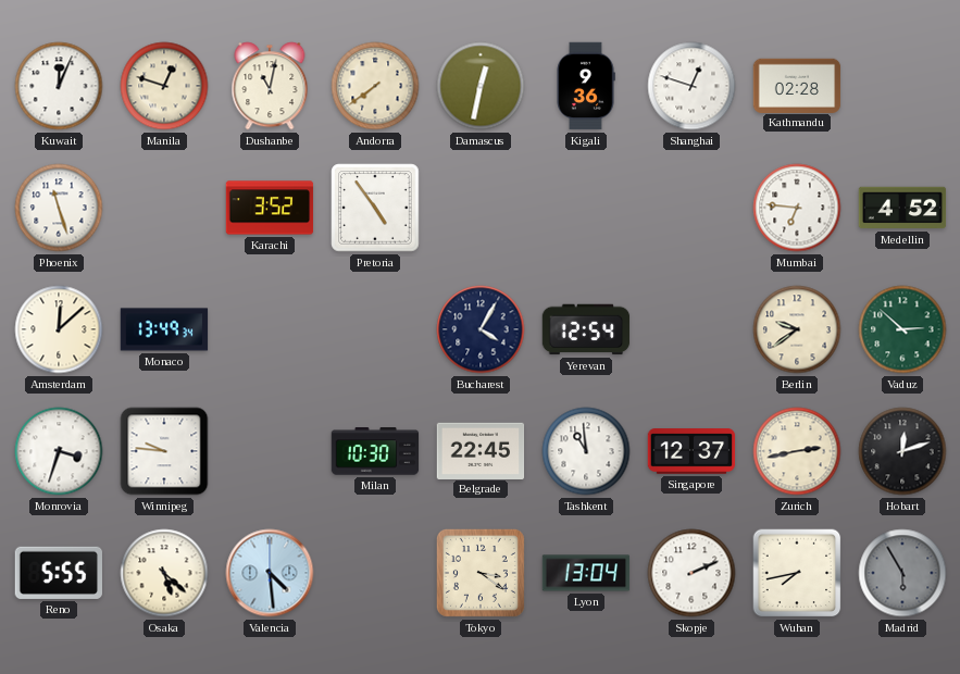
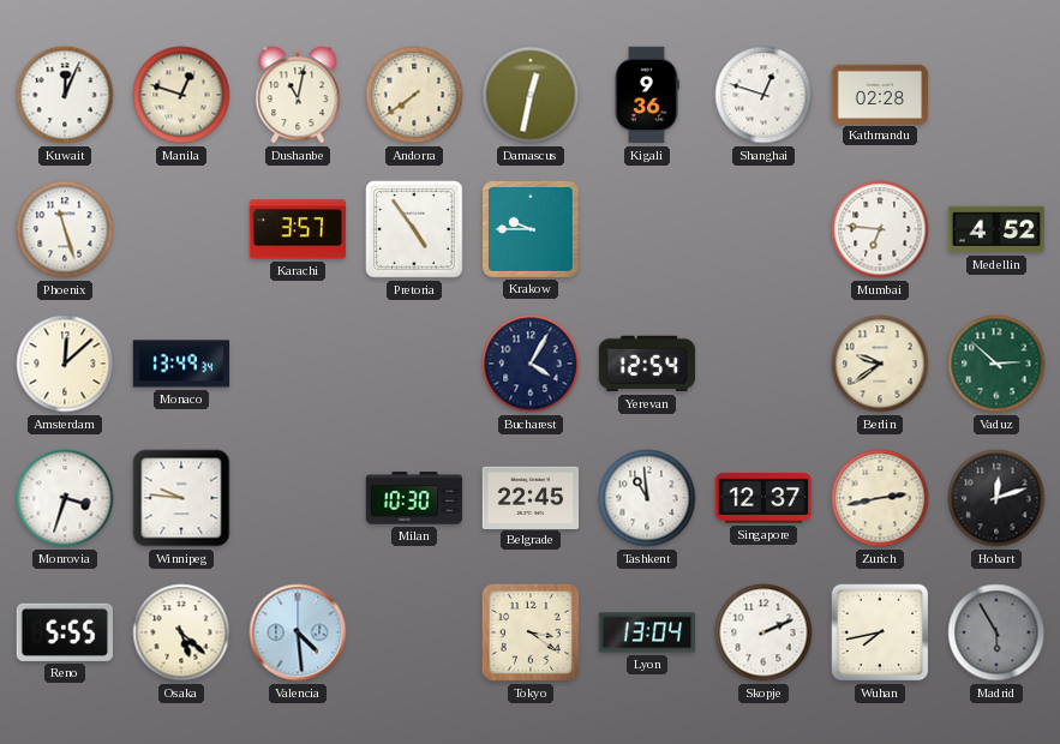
Karachi: 3:52 -> 3:57 (298, 229)
Krakow: none -> 9:45 (531, 229)
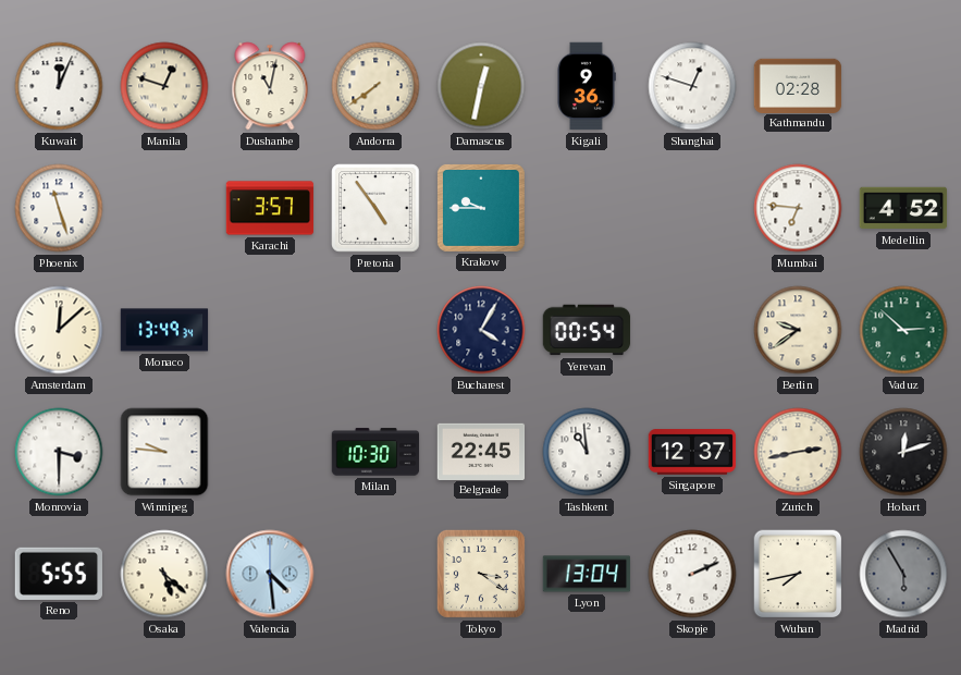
Yerevan: 12:54 -> 00:54 (587, 330)
Monrovia: 3:33 -> 3:30 (59, 452)
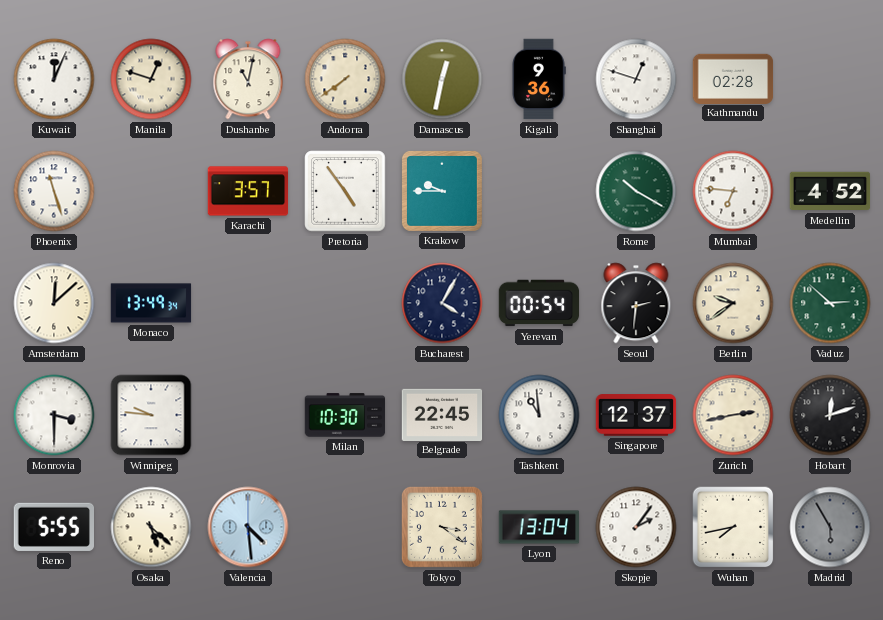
Rome: none -> 10:20 (636, 191)
Seoul: none -> 2:31 (636, 303)
Skopje: 2:11 -> 2:06 (636, 527)
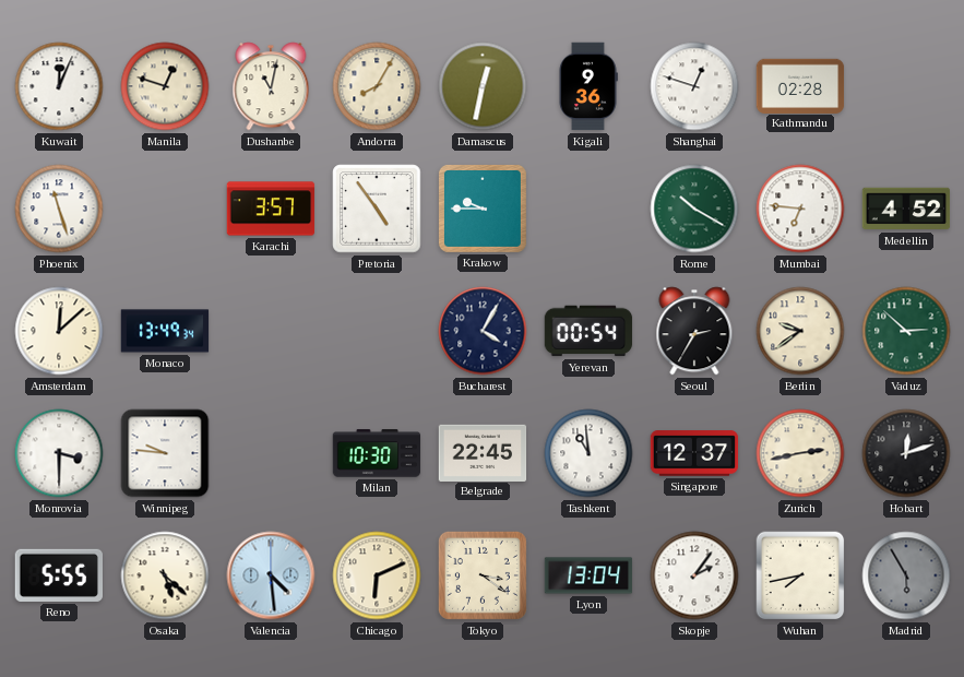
Andorra: 7:39 -> 8:05 (377, 86)
Seoul: 2:31 -> 2:35 (694, 331)
Chicago: none -> 6:11 (377, 575)
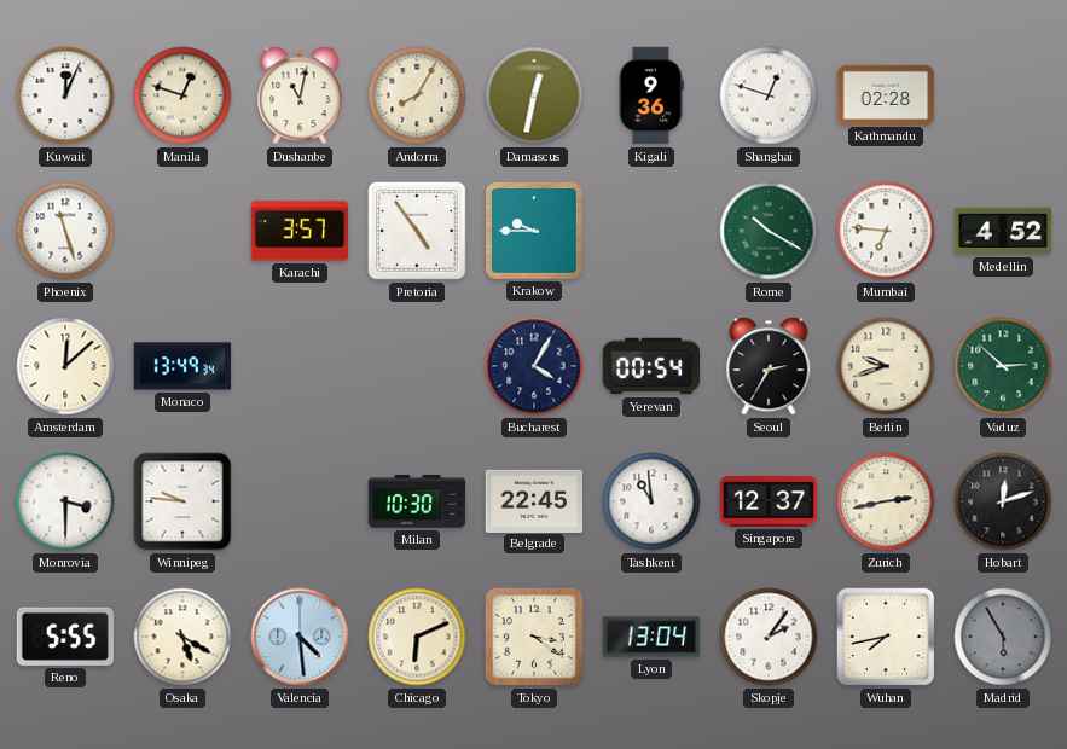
Berlin: 9:39 -> 9:42 (886, 366)
Osaka: 5:22 -> 5:20 (182, 637)
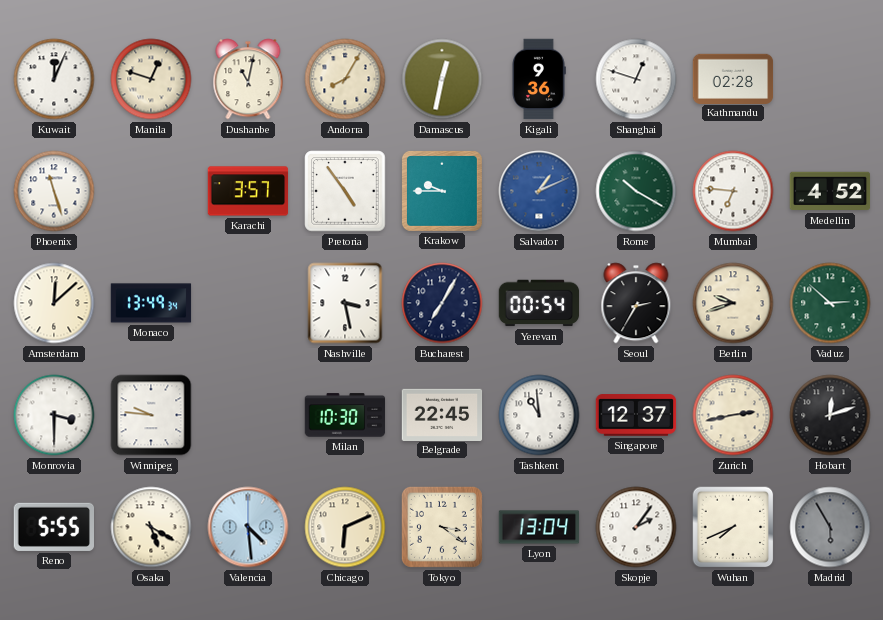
Salvador: none -> 1:11 (539, 191)
Nashville: none -> 3:28 (345, 303)
Bucharest: 4:05 -> 7:05 (442, 303)
Wuhan: 7:43 -> 7:41 (733, 527)
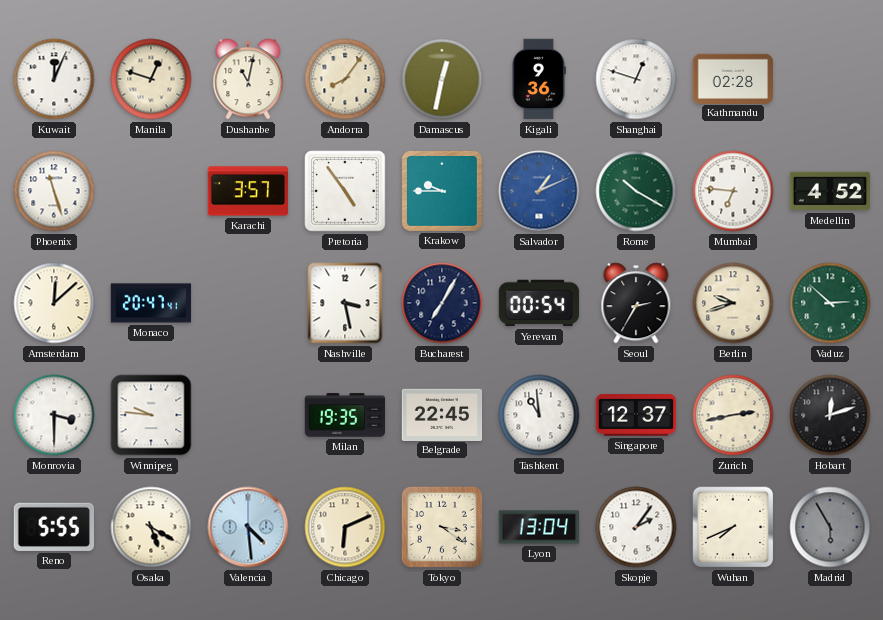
Andorra: 8:05 -> 8:06 (345, 79)
Monaco: 13:49 -> 20:47 (151, 303)
Milan: 10:30 -> 19:35 (345, 415)
